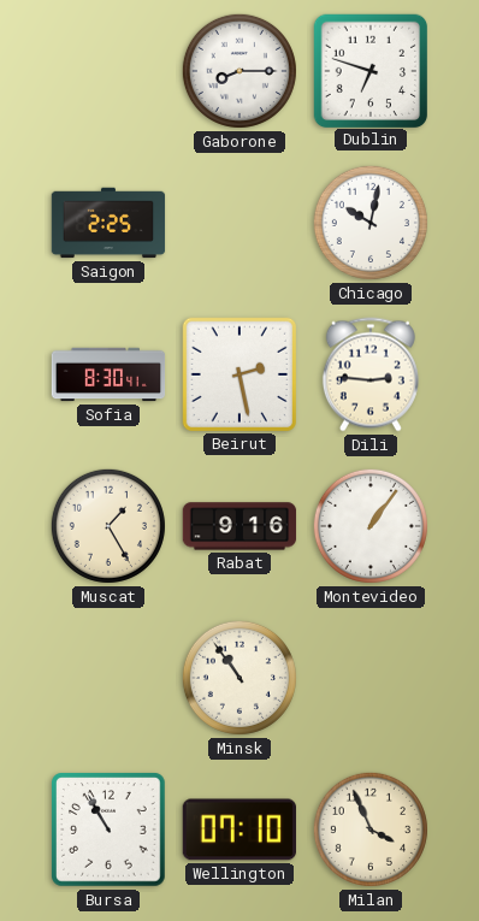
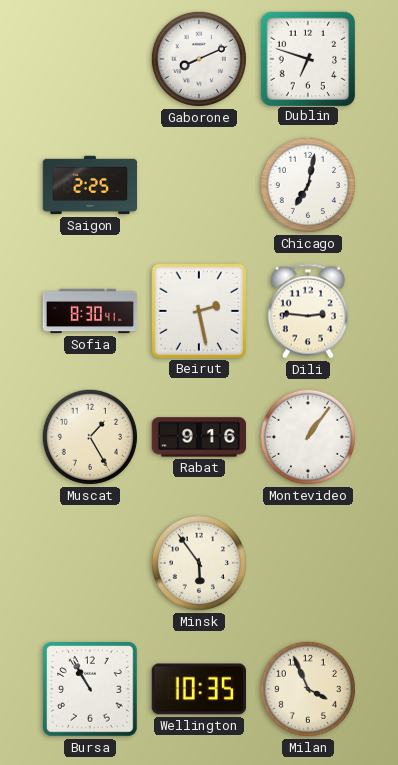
Gaborone: 8:15 -> 8:11 (199, 59)
Chicago: 10:02 -> 7:02 (308, 185)
Minsk: 10:54 -> 5:54 (199, 563)
Wellington: 07:10 -> 10:35 (198, 689)
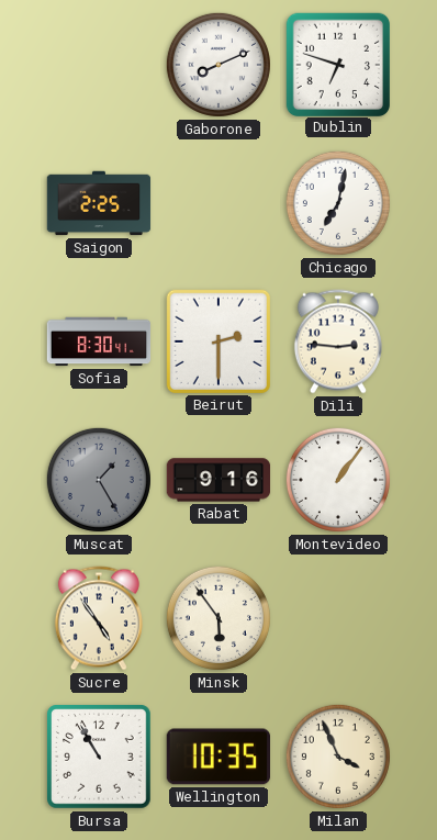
Beirut: 2:28 -> 2:30 (217, 340)
Muscat dial: cream -> grey (99, 480)
Sucre: none -> 4:54 (99, 618)
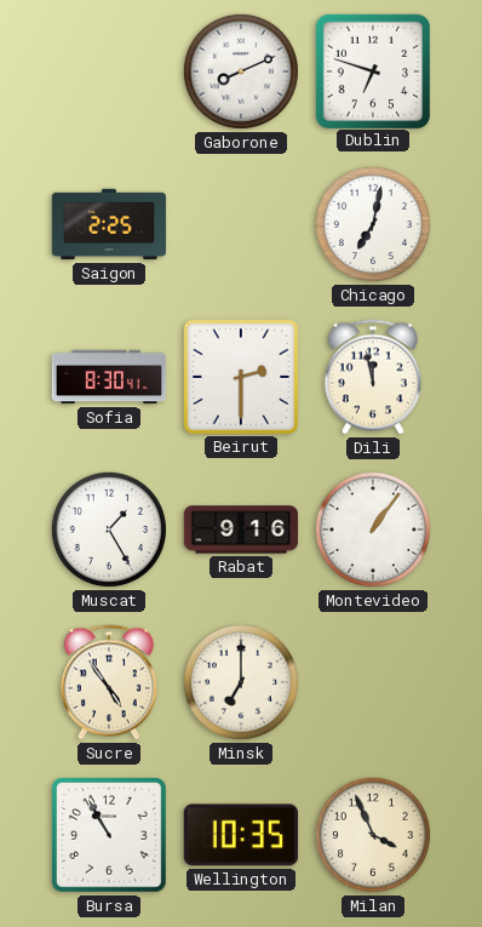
Dili: 2:46 -> 11:58 (373, 377)
Muscat dial: grey -> white (109, 530)
Minsk: 5:54 -> 7:00 (241, 682)
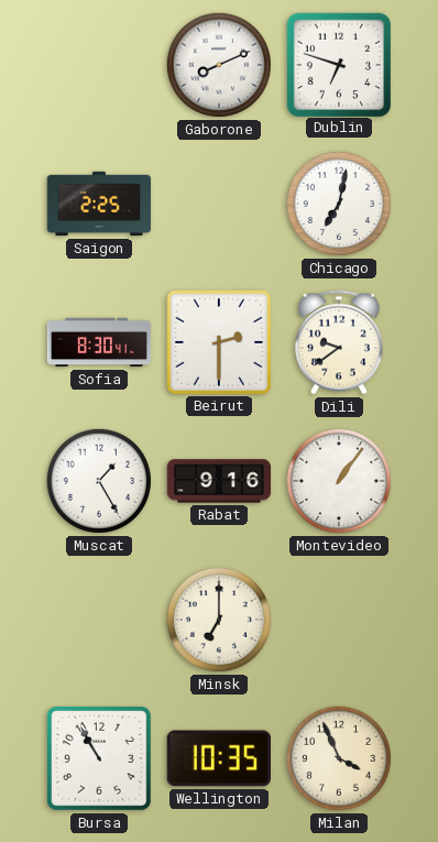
Dili: 11:58 -> 9:39 (339, 342)
Sucre: 4:54 -> none (109, 682)
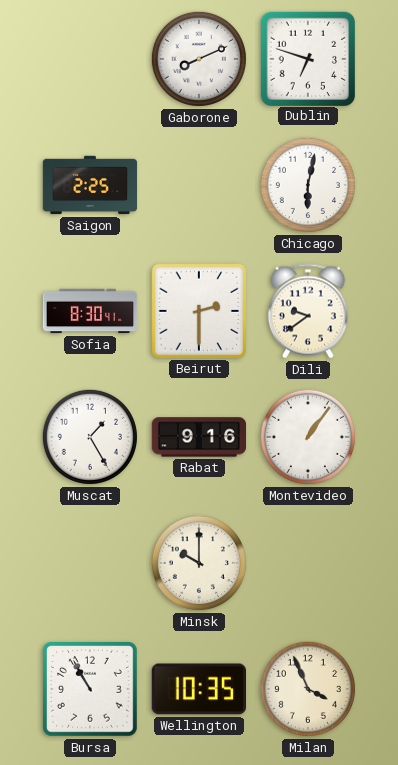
Chicago: 7:02 -> 6:02 (308, 185)
Minsk: 7:00 -> 10:00 (199, 563)
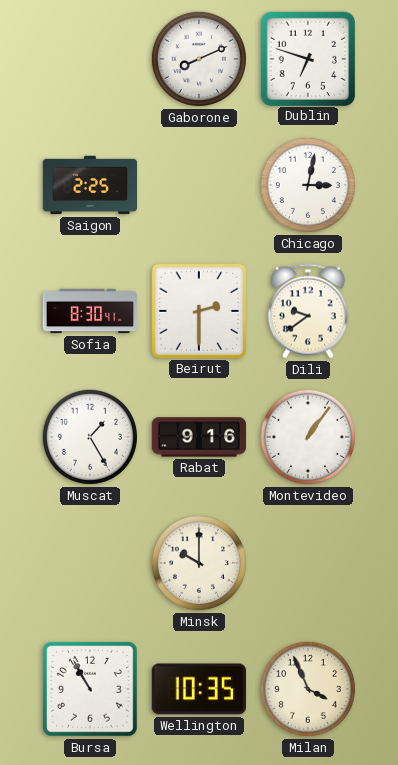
Chicago: 6:02 -> 3:02 (308, 185)
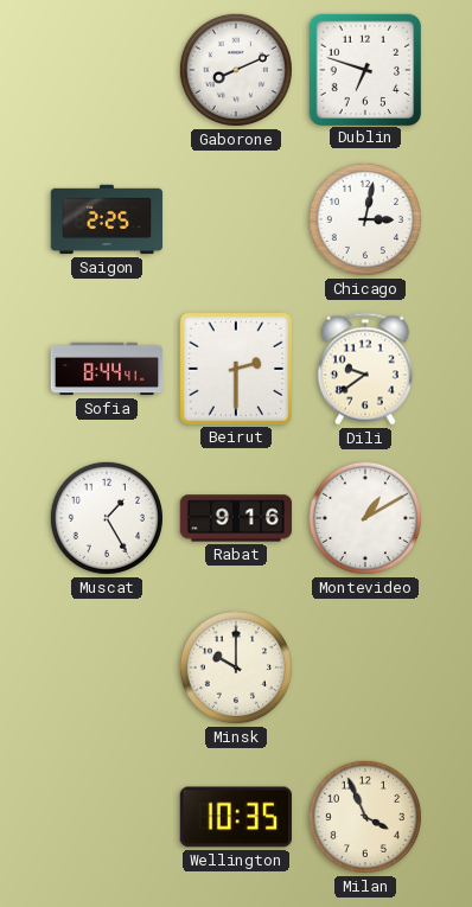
Sofia: 8:30 -> 8:44 (107, 369)
Montevideo: 1:06 -> 1:10 (365, 518)
Bursa: 10:55 -> none (90, 689)
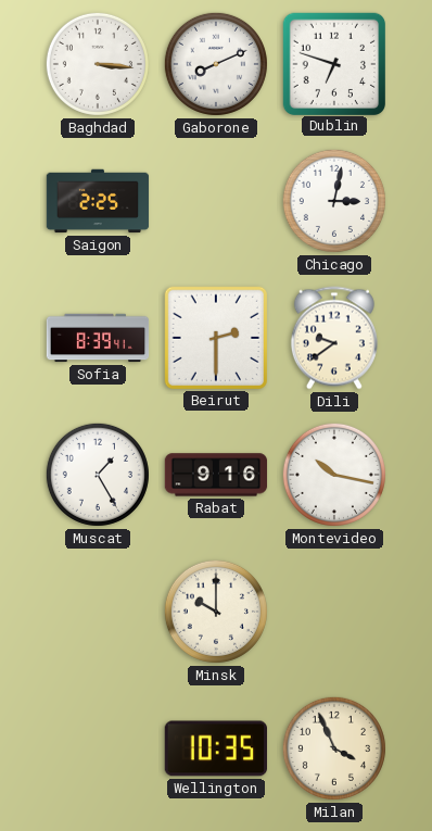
Baghdad: none -> 3:16 (98, 64)
Sofia: 8:44 -> 8:39 (98, 338)
Montevideo: 1:10 -> 10:17 (334, 475)
